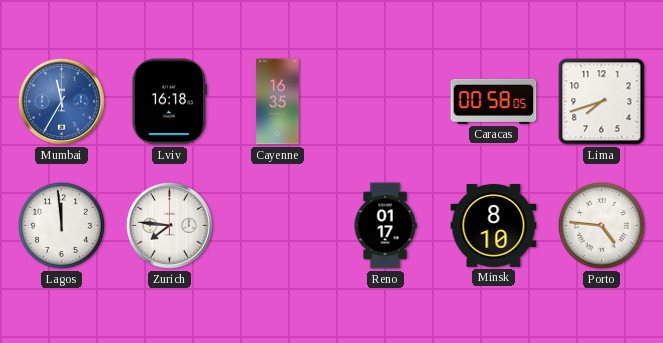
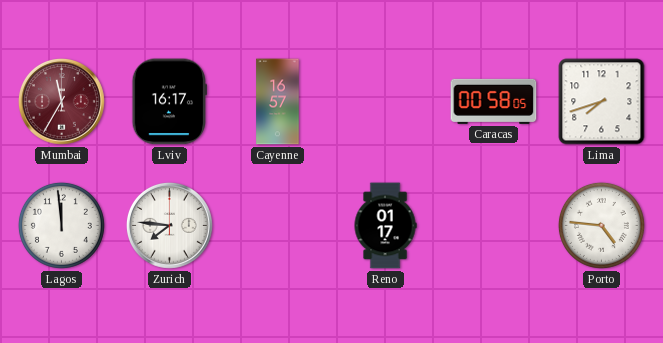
Mumbai dial: blue -> burgundy (61, 101)
Lviv: 16:18 -> 16:17 (169, 102)
Cayenne: 16:35 -> 16:57 (278, 102)
Minsk: 8:10 -> none (494, 226)
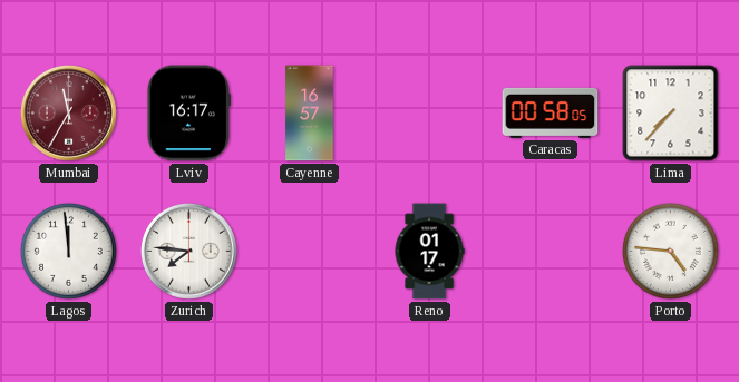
Lima: 7:42 -> 7:37 (671, 114)
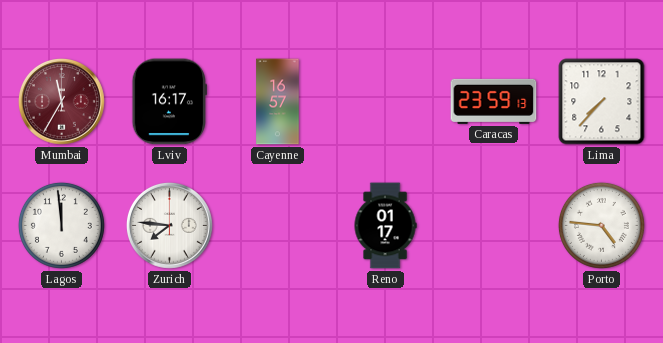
Caracas: 00:58 -> 23:59 (494, 101)
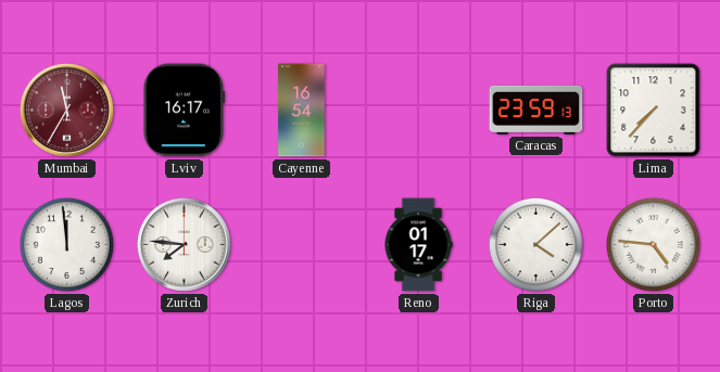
Cayenne: 16:57 -> 16:54 (302, 111)
Riga: none -> 4:08 (535, 244)
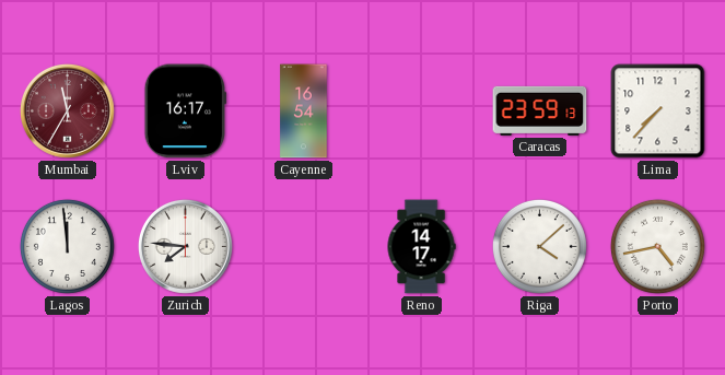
Reno: 01:17 -> 14:17 (421, 247)
Porto: 4:46 -> 4:43 (657, 246)
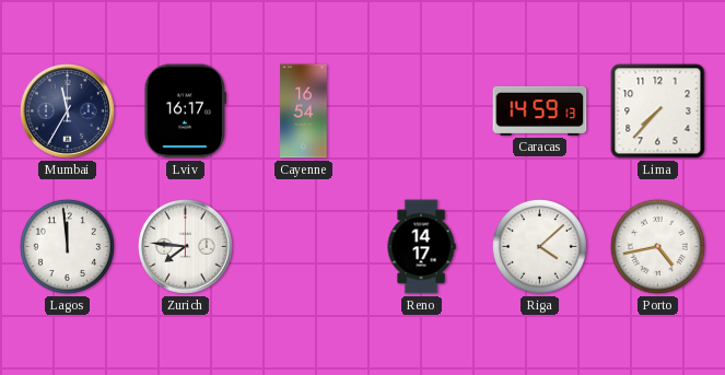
Mumbai dial: burgundy -> navy (67, 110)
Caracas: 23:59 -> 14:59 (540, 110)
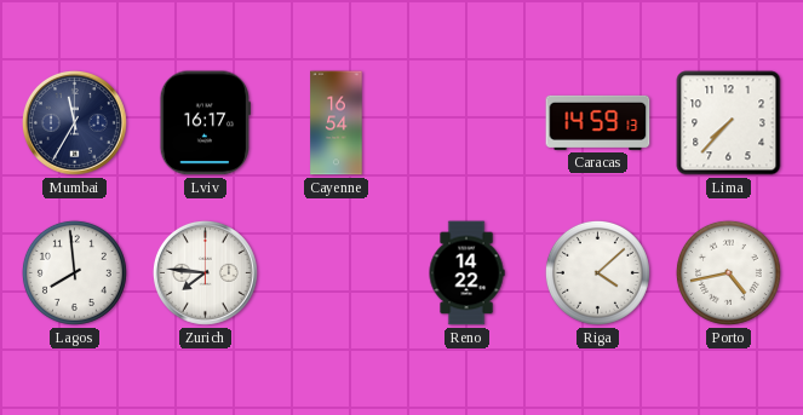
Lagos: 11:59 -> 7:59 (74, 272)
Reno: 14:17 -> 14:22 (466, 273)
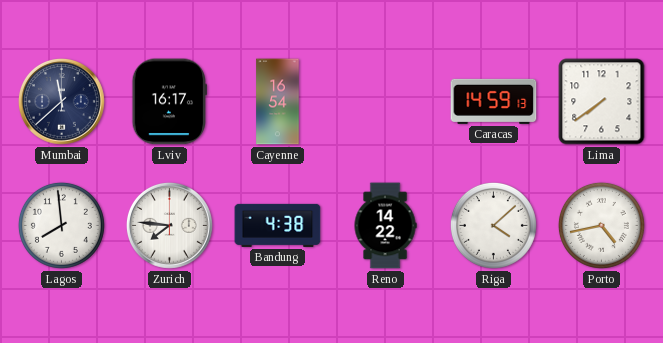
Mumbai: 11:35 -> 11:38 (61, 101)
Lima: 7:37 -> 7:39 (602, 102)
Bandung: none -> 4:38 (278, 225)
